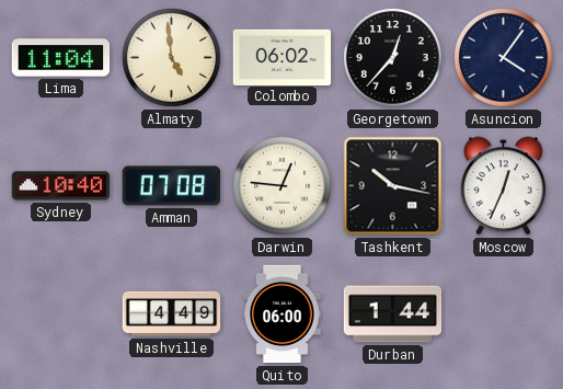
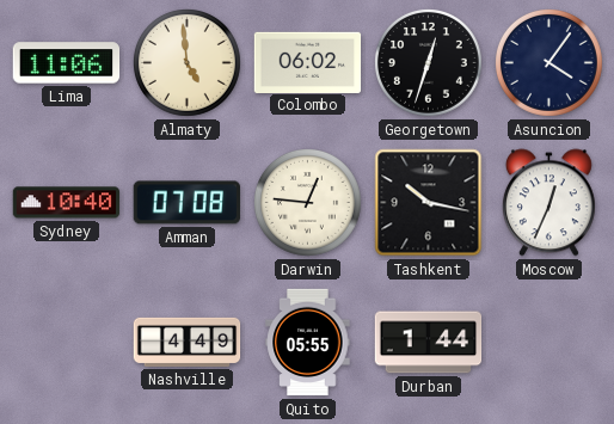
Lima: 11:04 -> 11:06 (67, 63)
Georgetown: 12:37 -> 12:33 (429, 63)
Quito: 06:00 -> 05:55 (308, 343)
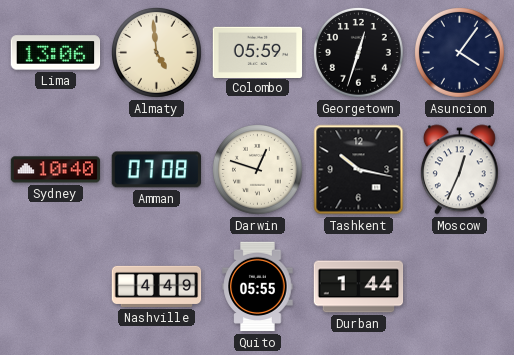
Lima: 11:06 -> 13:06 (56, 53)
Colombo: 06:02 -> 05:59 (258, 52)
Darwin: 12:46 -> 12:48 (258, 170)
